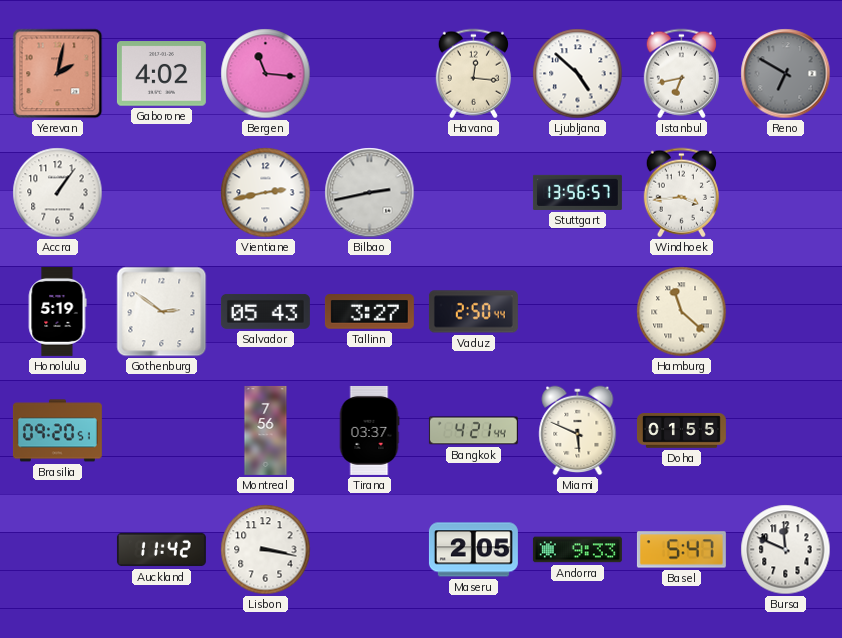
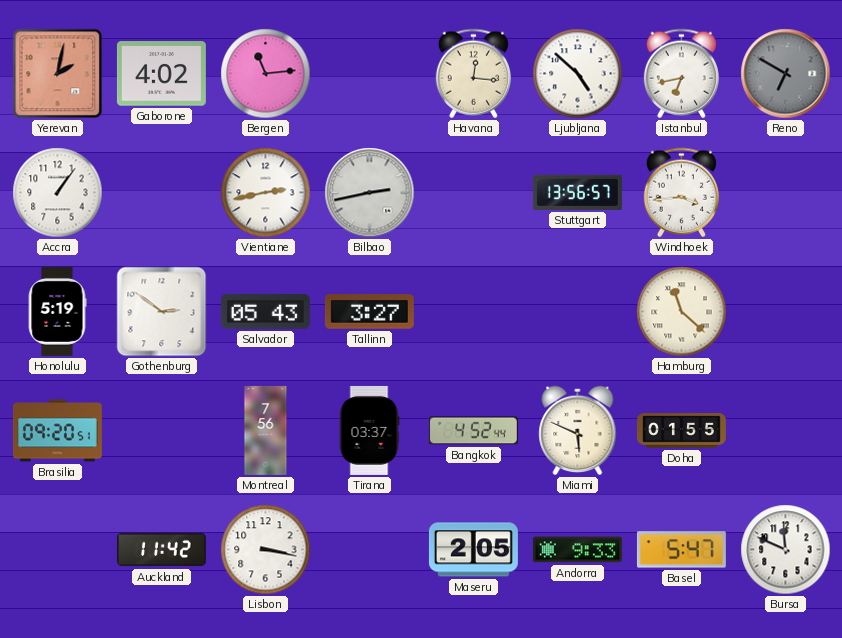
Bergen: 11:16 -> 11:14 (266, 74)
Vaduz: 2:50 -> none (473, 312)
Bangkok: 4:21 -> 4:52 (473, 431)
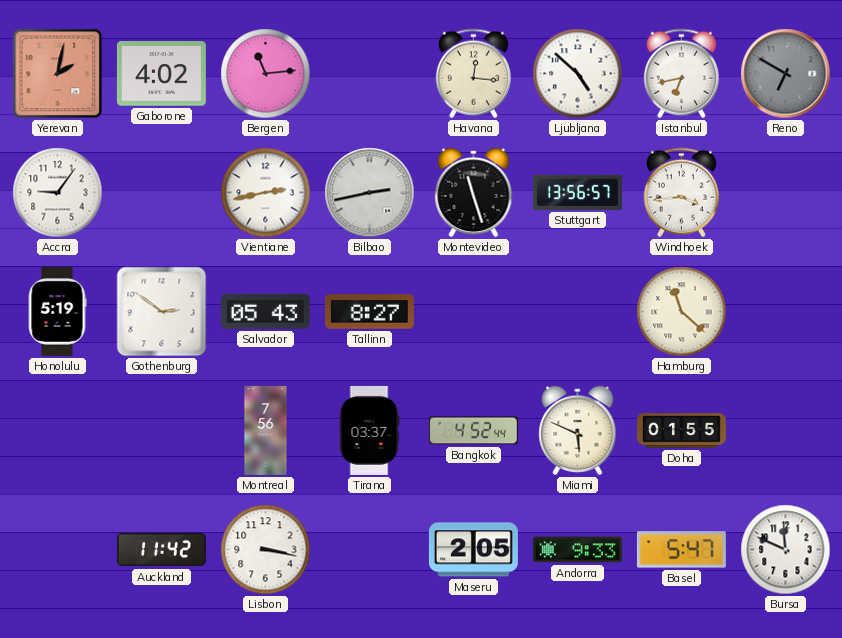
Accra: 1:06 -> 9:06 (58, 193)
Montevideo: none -> 11:27 (474, 193)
Tallinn: 3:27 -> 8:27 (369, 312)
Brasilia: 09:20 -> none (57, 431)
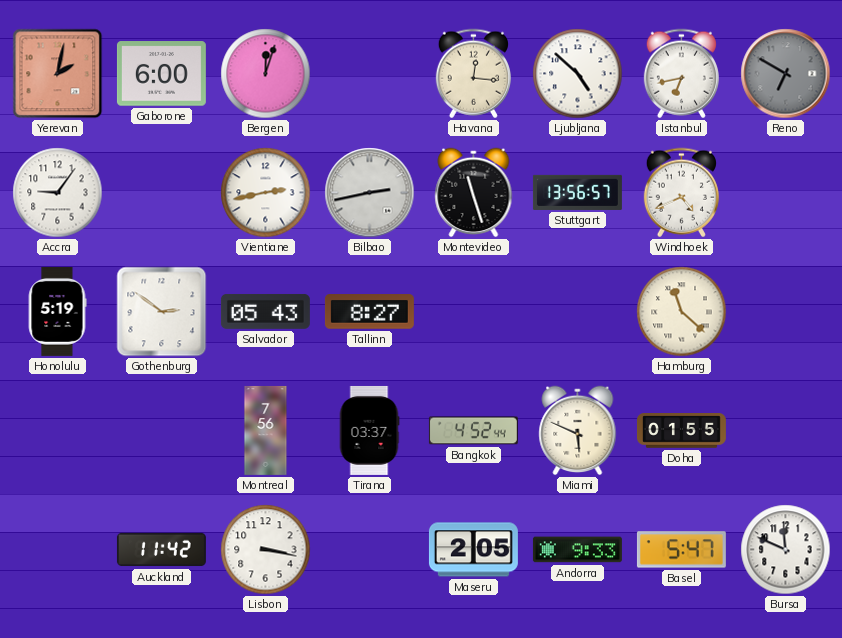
Gaborone: 4:02 -> 6:00 (161, 74)
Bergen: 11:14 -> 12:03 (266, 74)
Windhoek: 3:44 -> 4:41 (681, 193)
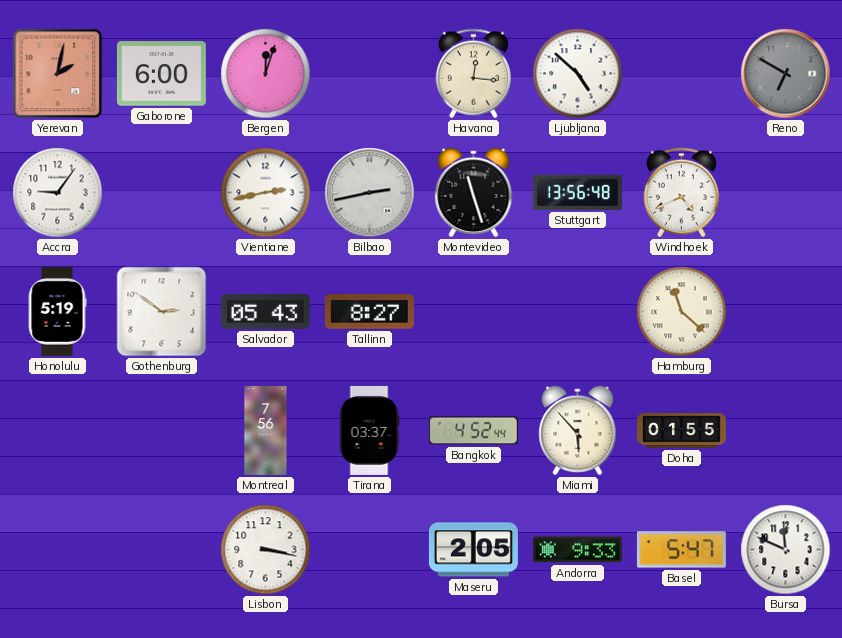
Istanbul: 6:43 -> none (681, 74)
Stuttgart: 13:56:57 -> 13:56:48 (577, 192)
Miami: 5:49 -> 5:53 (578, 431)
Auckland: 11:42 -> none (161, 550)
